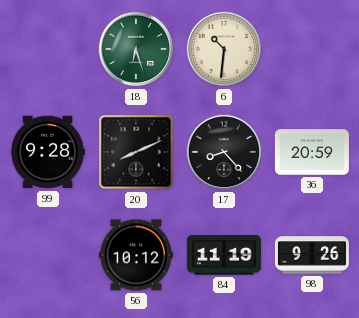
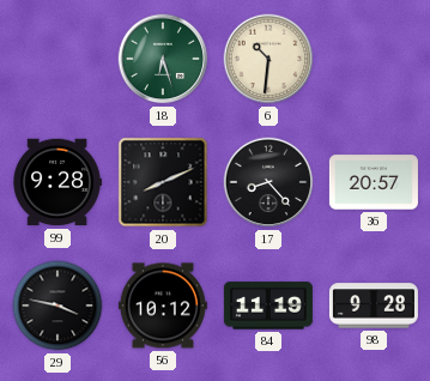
36: 20:59 -> 20:57 (374, 182)
29: none -> 3:47 (57, 306)
98: 9:26 -> 9:28 (374, 306)
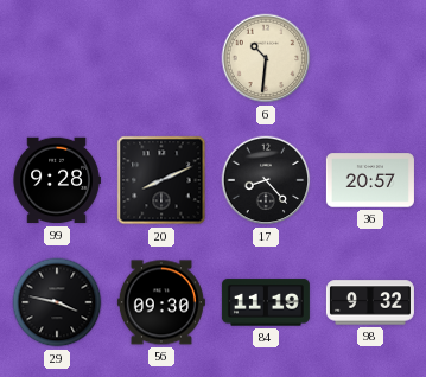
18: 6:27 -> none (163, 59)
56: 10:12 -> 09:30 (161, 302)
98: 9:28 -> 9:32 (370, 302)
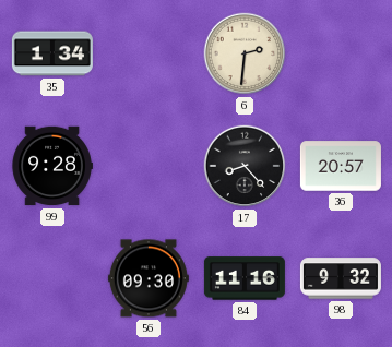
35: none -> 1:34 (52, 53)
6: 10:31 -> 2:31 (245, 53)
20: 8:11 -> none (161, 180)
29: 3:47 -> none (57, 302)
84: 11:19 -> 11:16 (245, 278)
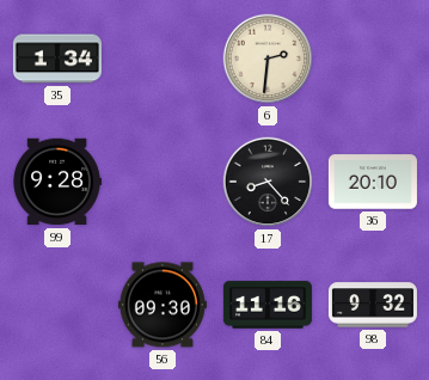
36: 20:57 -> 20:10 (373, 182)
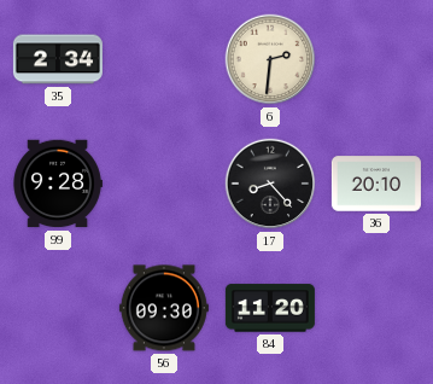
35: 1:34 -> 2:34 (58, 59)
84: 11:16 -> 11:20 (270, 308)
98: 9:32 -> none (373, 305)
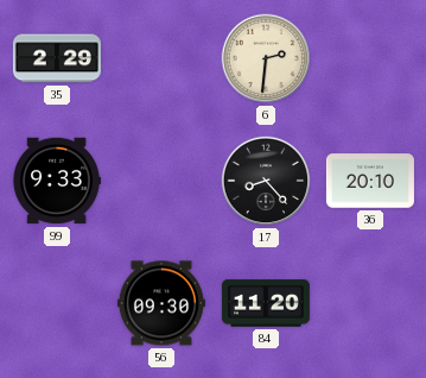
35: 2:34 -> 2:29 (57, 58)
99: 9:28 -> 9:33 (57, 181)
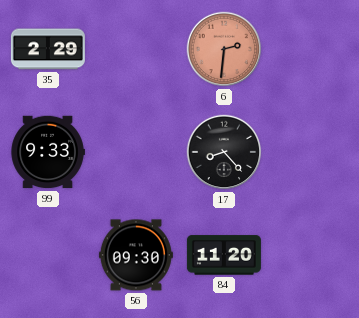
6 dial: cream -> salmon (224, 49)
36: 20:10 -> none (370, 181)
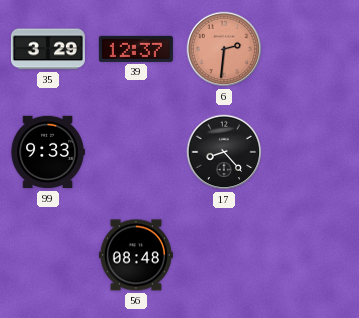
35: 2:29 -> 3:29 (48, 49)
39: none -> 12:37 (136, 49)
56: 09:30 -> 08:48 (136, 255)
84: 11:20 -> none (224, 255)
